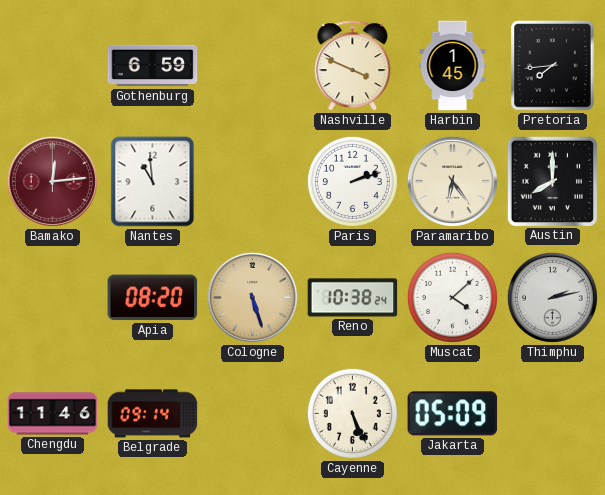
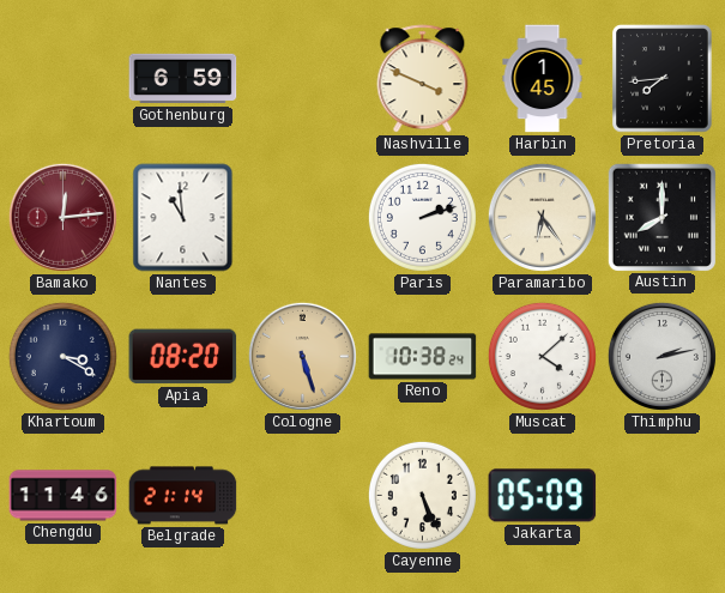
Khartoum: none -> 3:20 (62, 356)
Belgrade: 09:14 -> 21:14 (183, 496)
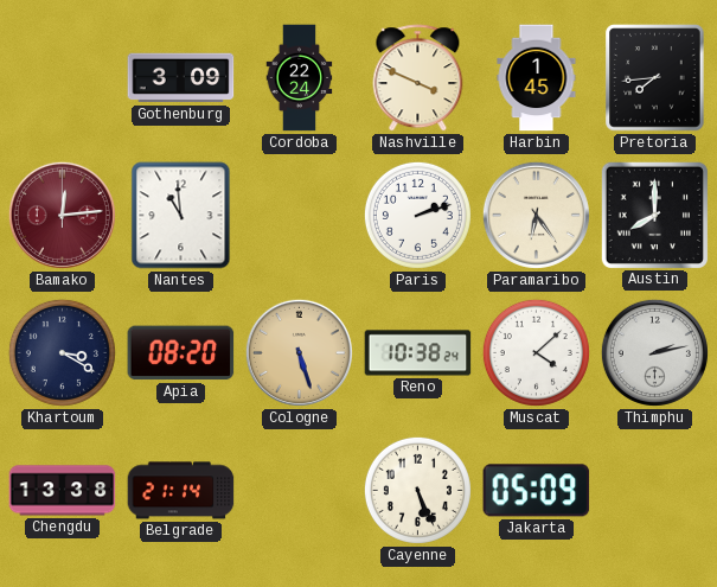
Gothenburg: 6:59 -> 3:09 (181, 78)
Cordoba: none -> 22:24 (300, 78)
Chengdu: 11:46 -> 13:38 (63, 491)
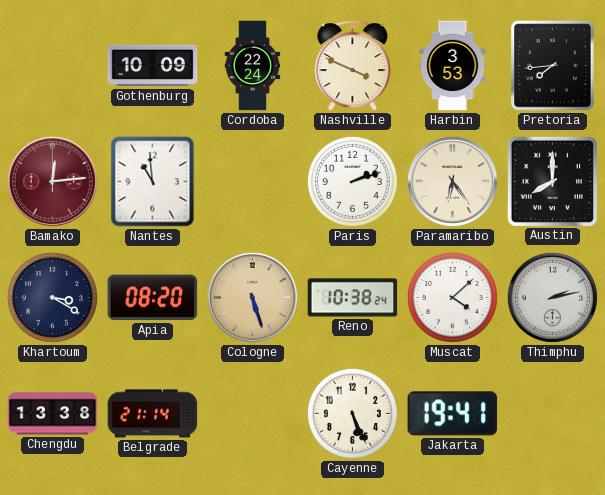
Gothenburg: 3:09 -> 10:09 (153, 66)
Harbin: 1:45 -> 3:53 (453, 66)
Jakarta: 05:09 -> 19:41 (453, 414)
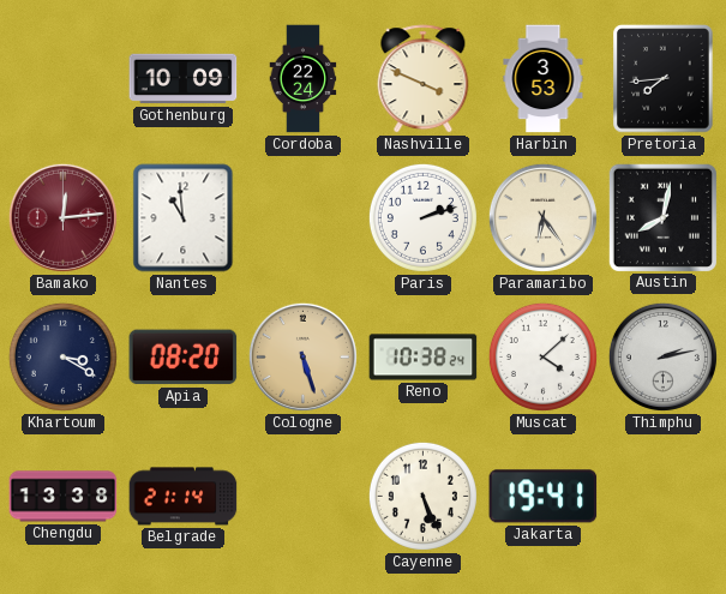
Austin: 8:00 -> 8:02 (662, 217)
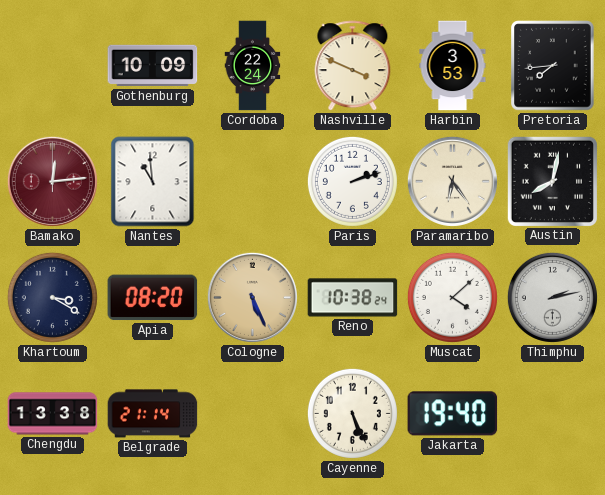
Cologne: 5:27 -> 5:26 (252, 297)
Jakarta: 19:41 -> 19:40 (453, 414)
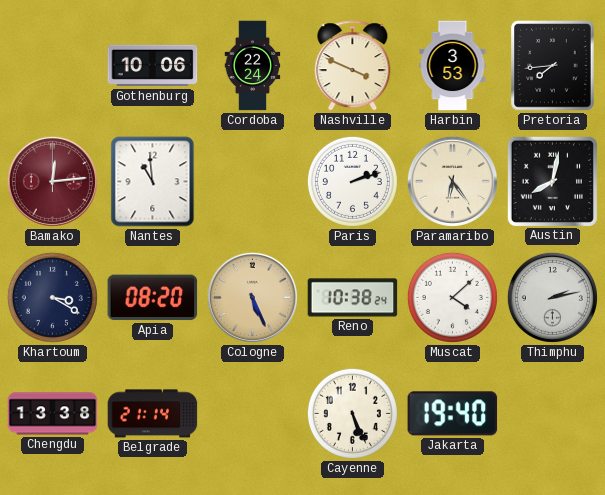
Gothenburg: 10:09 -> 10:06 (153, 66)
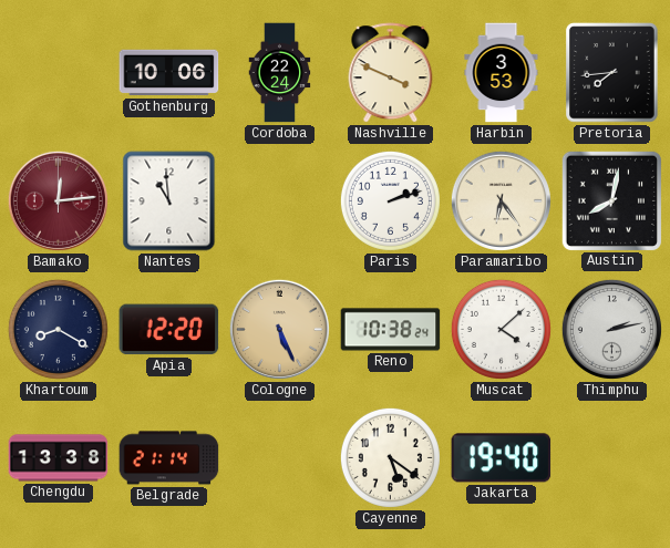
Khartoum: 3:20 -> 8:20 (58, 329)
Apia: 08:20 -> 12:20 (169, 330)
Cayenne: 5:26 -> 5:21 (390, 457)
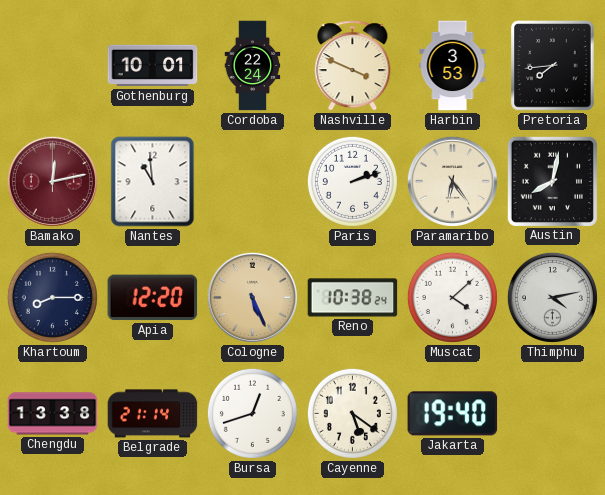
Gothenburg: 10:06 -> 10:01 (153, 66)
Bamako: 12:14 -> 12:13 (52, 181)
Khartoum: 8:20 -> 8:15 (52, 297)
Thimphu: 2:13 -> 4:13 (552, 297)
Bursa: none -> 12:42 (252, 413)
